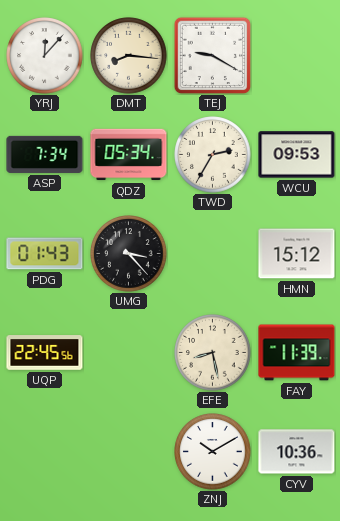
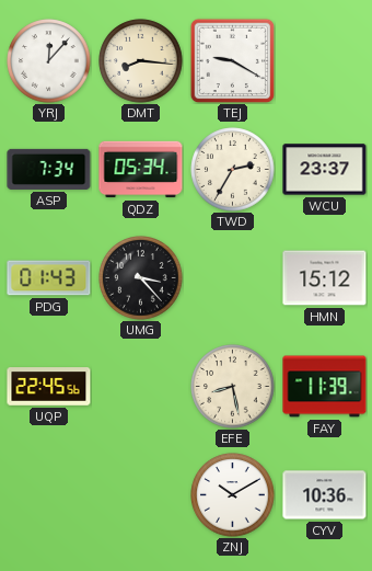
WCU: 09:53 -> 23:37 (325, 170)
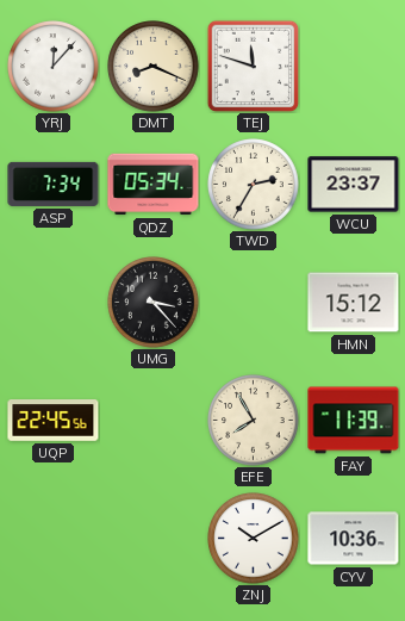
DMT: 8:16 -> 8:19 (154, 67)
TEJ: 9:20 -> 11:48 (253, 66)
PDG: 01:43 -> none (49, 278)
EFE: 8:28 -> 7:55 (254, 421)
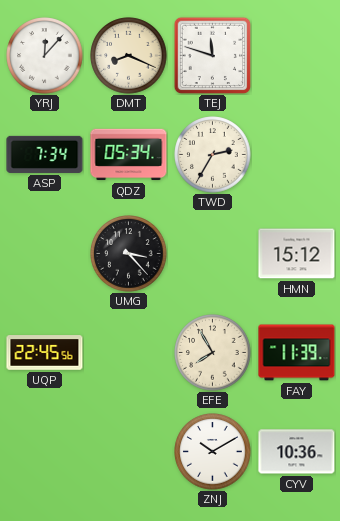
WCU: 23:37 -> none (354, 185)
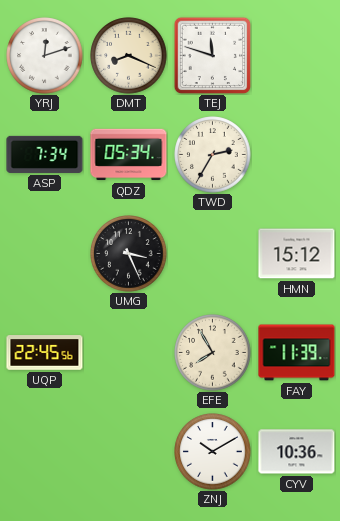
YRJ: 12:07 -> 12:12 (45, 56)
UMG: 3:23 -> 3:26 (129, 254)
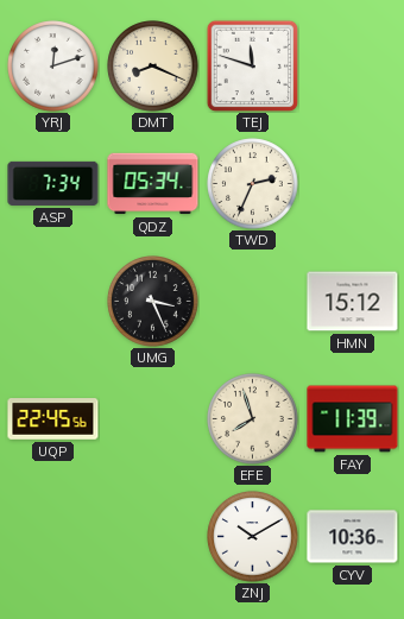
TWD: 2:35 -> 2:34 (253, 184)
EFE: 7:55 -> 7:57 (253, 419)
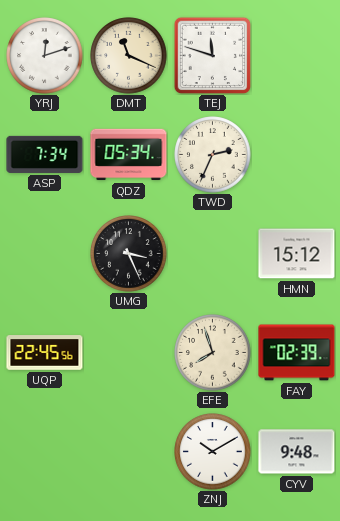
DMT: 8:19 -> 11:19 (129, 56)
FAY: 11:39 -> 02:39 (297, 353)
CYV: 10:36 -> 9:48 (297, 452)
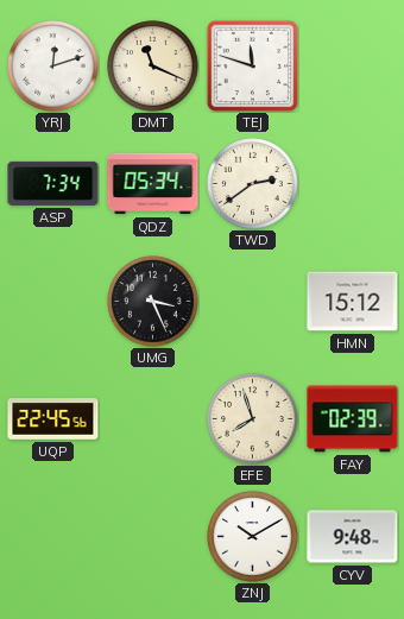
TWD: 2:34 -> 2:39 (253, 184)
